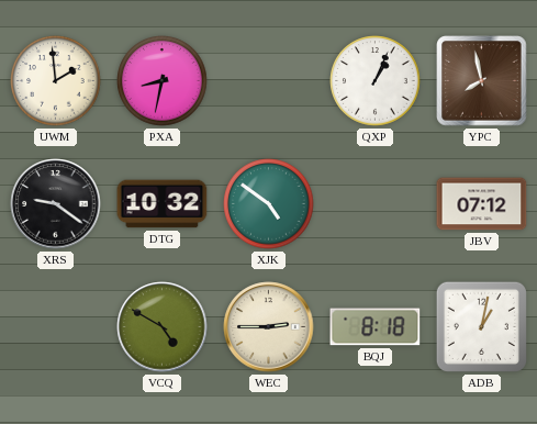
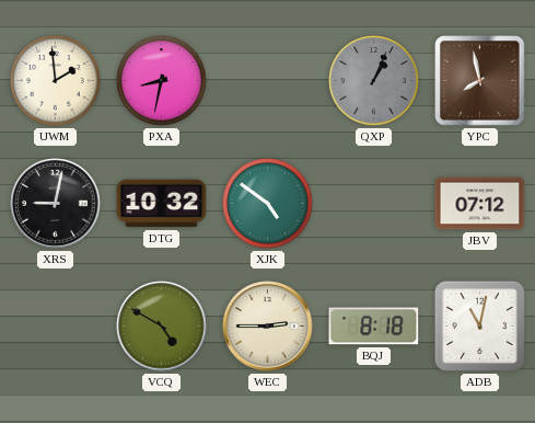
QXP dial: white -> grey (374, 81)
XRS: 9:21 -> 9:02 (56, 204)
ADB: 1:02 -> 11:02 (479, 325)
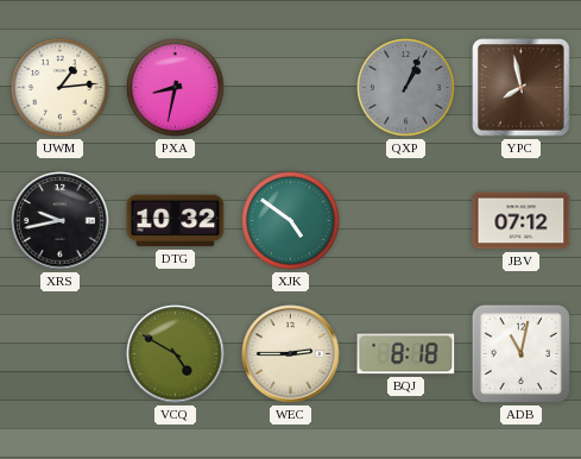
UWM: 1:59 -> 1:14 (61, 88)
XRS: 9:02 -> 9:43 (61, 221)
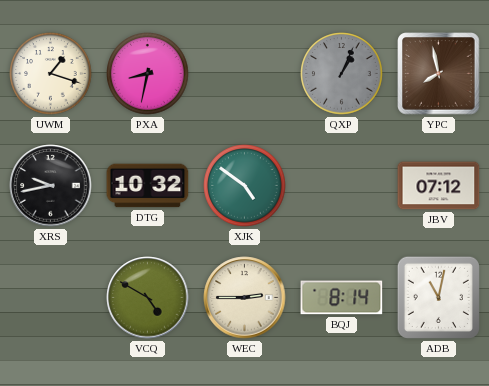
UWM: 1:14 -> 1:18 (51, 74)
BQJ: 8:18 -> 8:14 (342, 298)
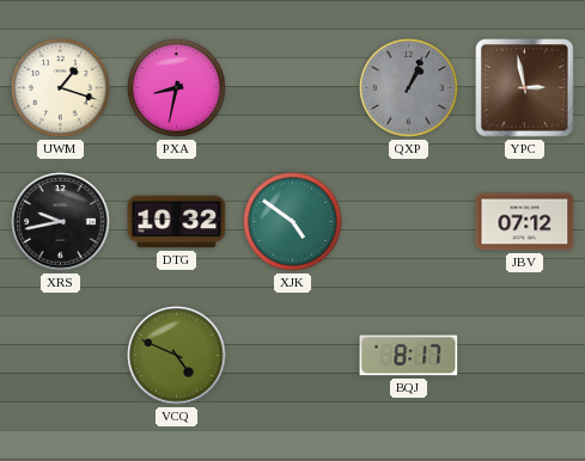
YPC: 7:58 -> 2:58 (525, 88)
VCQ: 4:50 -> 4:49 (177, 356)
WEC: 2:45 -> none (245, 298)
BQJ: 8:14 -> 8:17 (409, 356)
ADB: 11:02 -> none (438, 297)
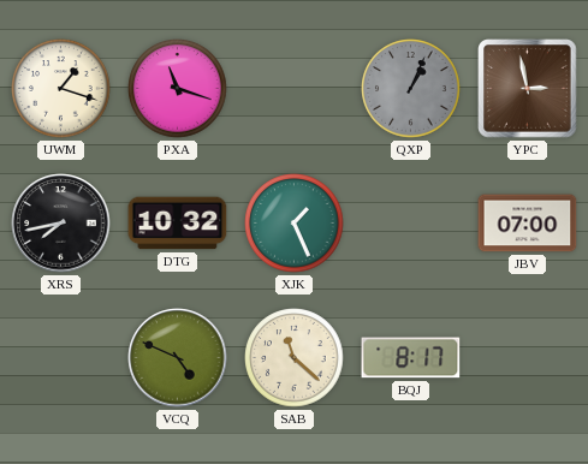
PXA: 8:32 -> 11:18 (178, 89)
XRS: 9:43 -> 7:43 (61, 224)
XJK: 4:51 -> 1:26 (295, 224)
JBV: 07:12 -> 07:00 (528, 224)
SAB: none -> 11:22 (295, 358)
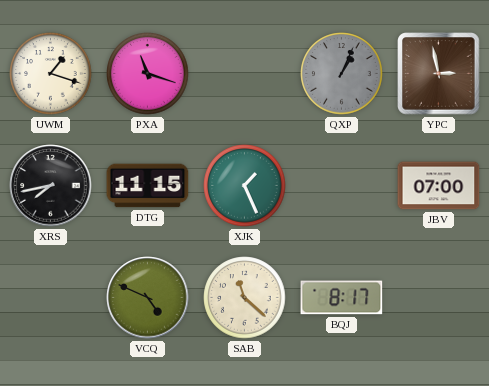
DTG: 10:32 -> 11:15 (148, 186)
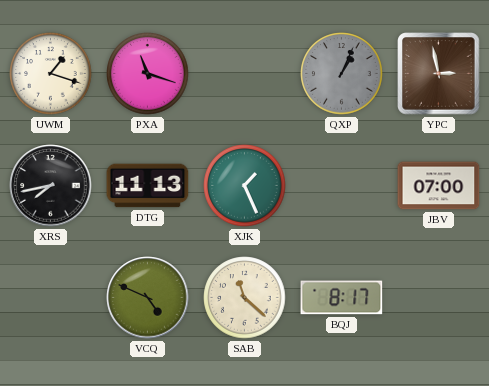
DTG: 11:15 -> 11:13 (148, 186)
